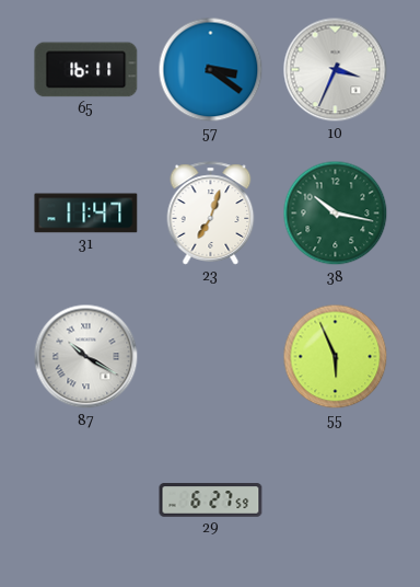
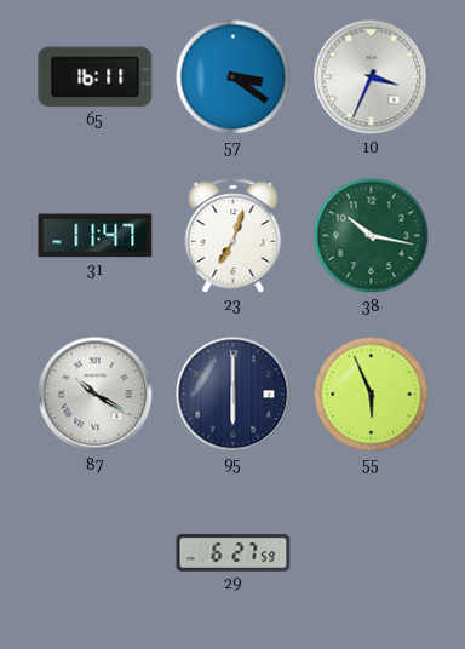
95: none -> 6:00 (234, 395)
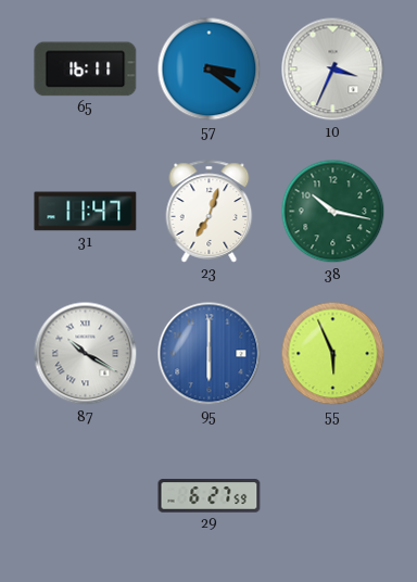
95 dial: navy -> blue (210, 354)
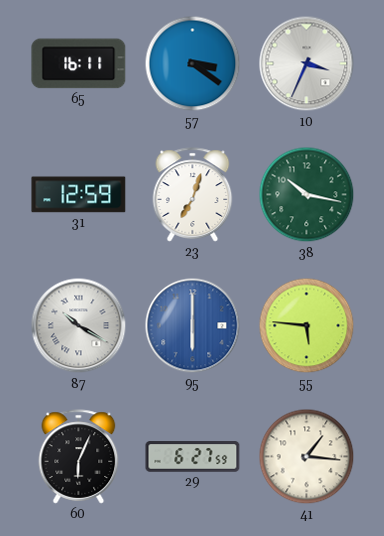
31: 11:47 -> 12:59 (79, 195)
55: 5:56 -> 5:46 (307, 326)
60: none -> 6:04 (79, 457)
41: none -> 1:16 (307, 457)
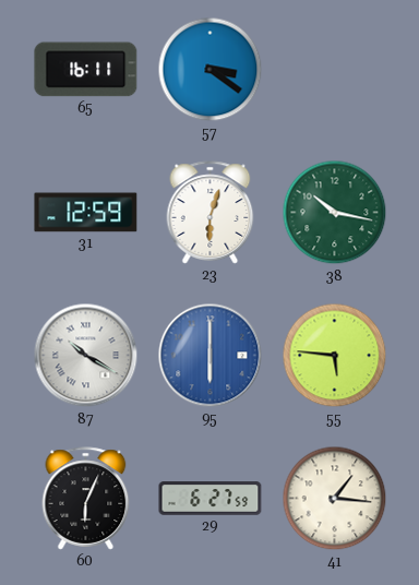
10: 3:34 -> none (307, 64)
23: 7:03 -> 6:03 (211, 213)
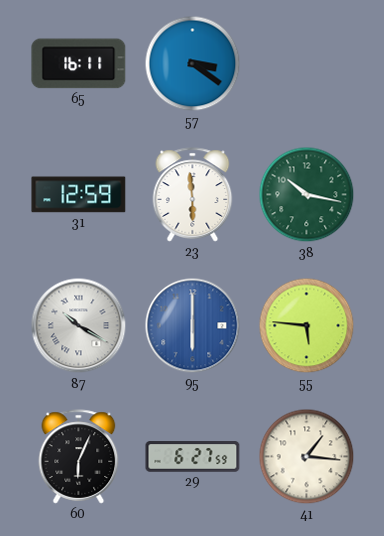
23: 6:03 -> 5:59 (193, 195)
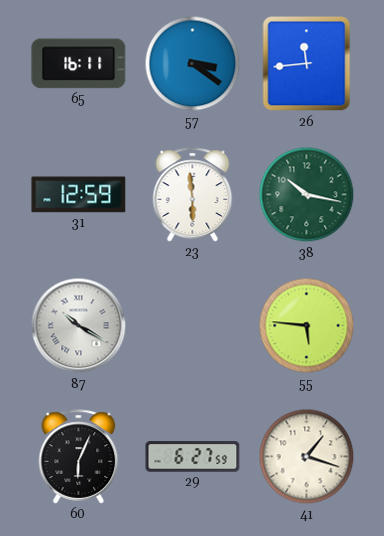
26: none -> 11:44 (307, 64)
95: 6:00 -> none (193, 326)
41: 1:16 -> 1:18 (307, 457)
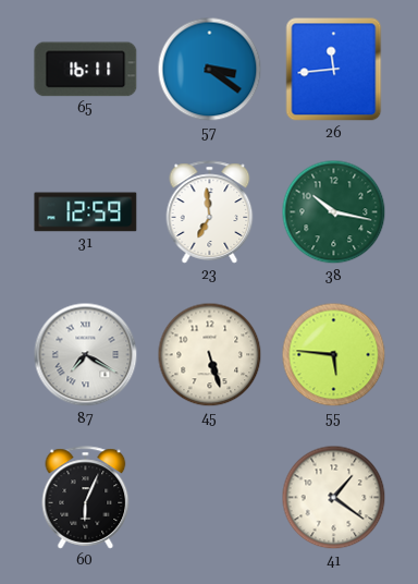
23: 5:59 -> 6:59 (210, 212)
87: 10:20 -> 7:20 (86, 355)
45: none -> 5:27 (210, 355)
29: 6:27 -> none (193, 457)
41: 1:18 -> 1:21 (334, 498)
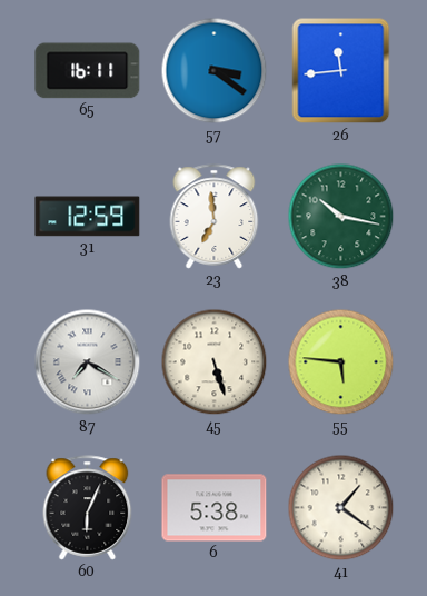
6: none -> 5:38 (215, 508)
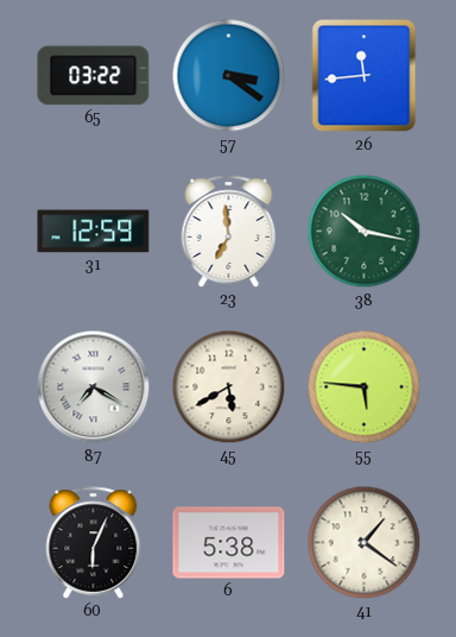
65: 16:11 -> 03:22 (94, 76)
45: 5:27 -> 5:40 (229, 387)
